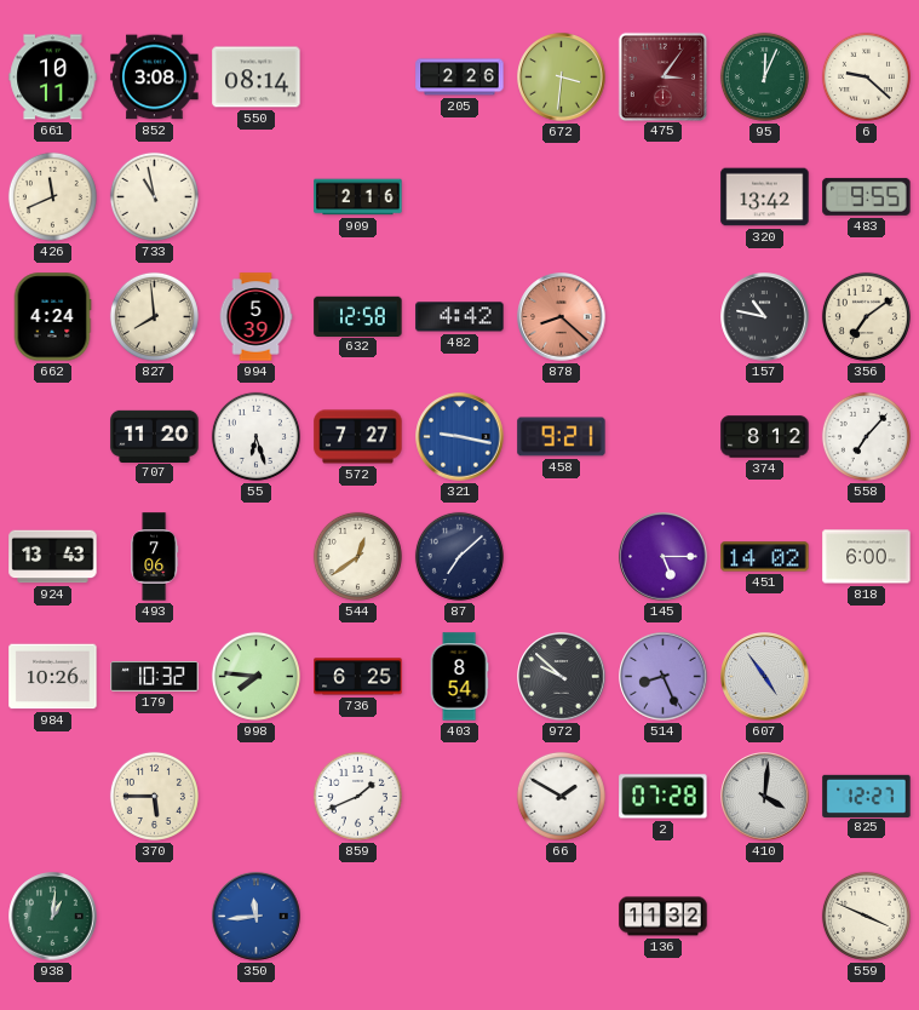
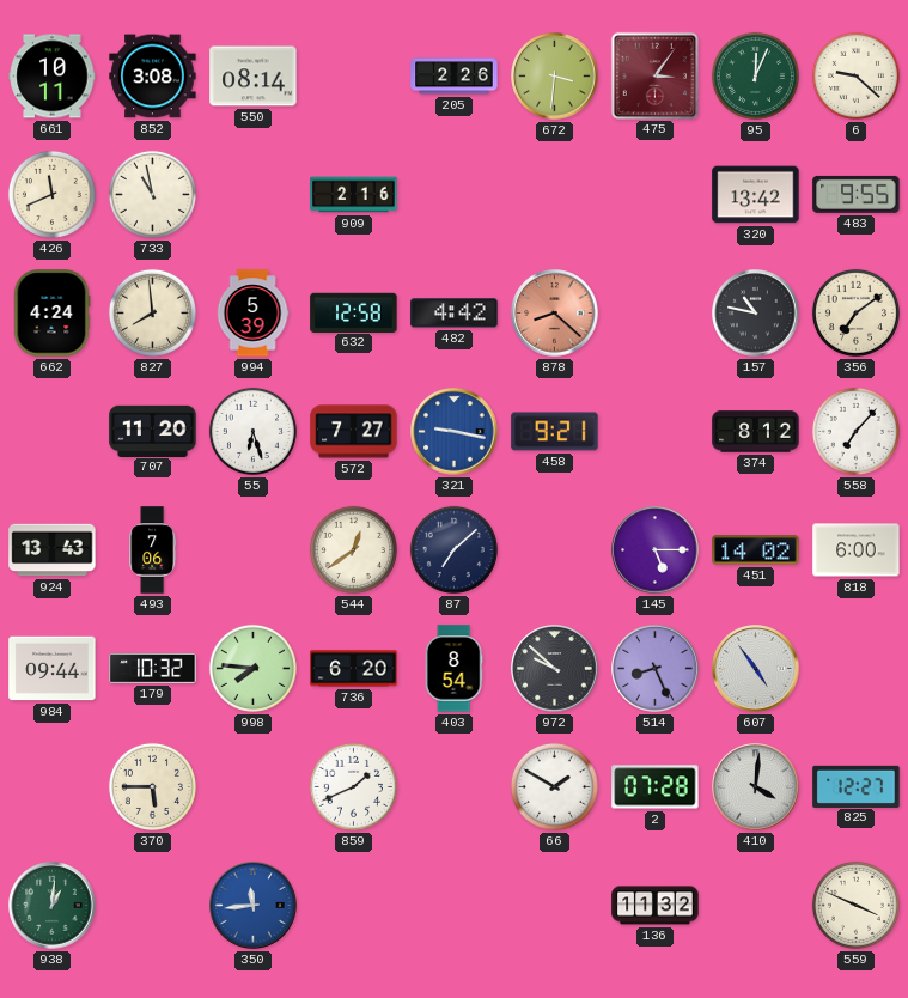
984: 10:26 -> 09:44 (53, 669)
736: 6:25 -> 6:20 (354, 669)
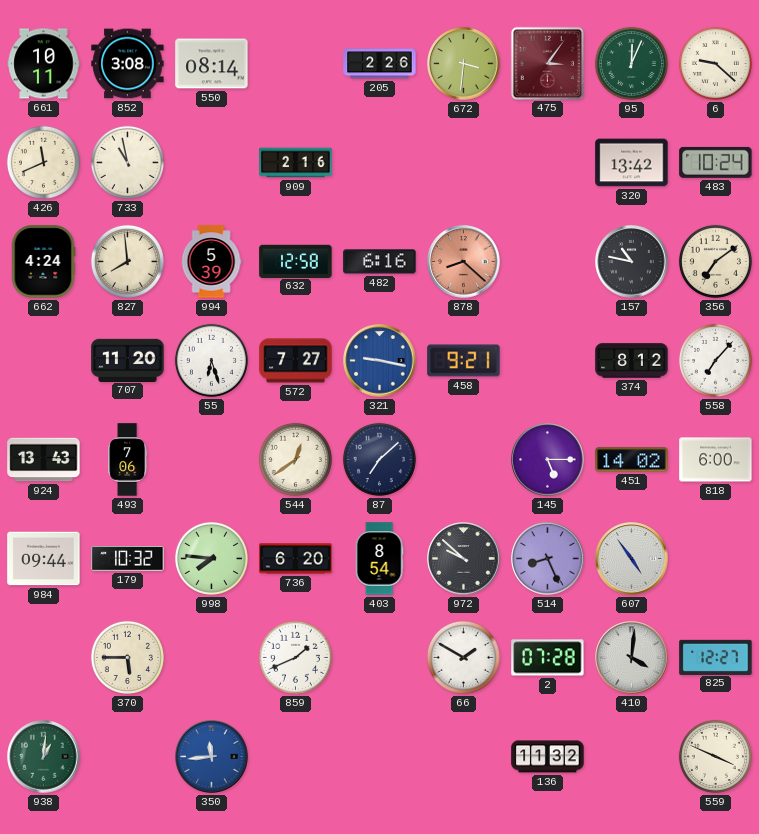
483: 9:55 -> 10:24 (716, 162)
482: 4:42 -> 6:16 (380, 262)
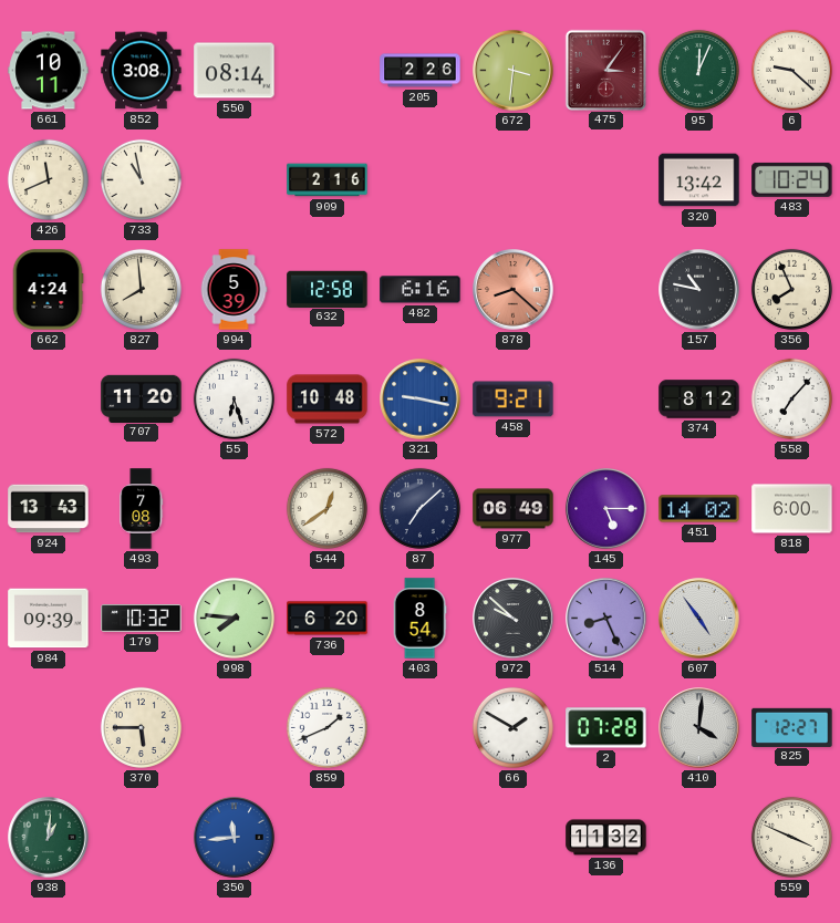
356: 7:09 -> 7:56 (791, 289)
572: 7:27 -> 10:48 (328, 400)
493: 7:06 -> 7:08 (142, 509)
977: none -> 06:49 (514, 509)
984: 09:44 -> 09:39 (49, 619)
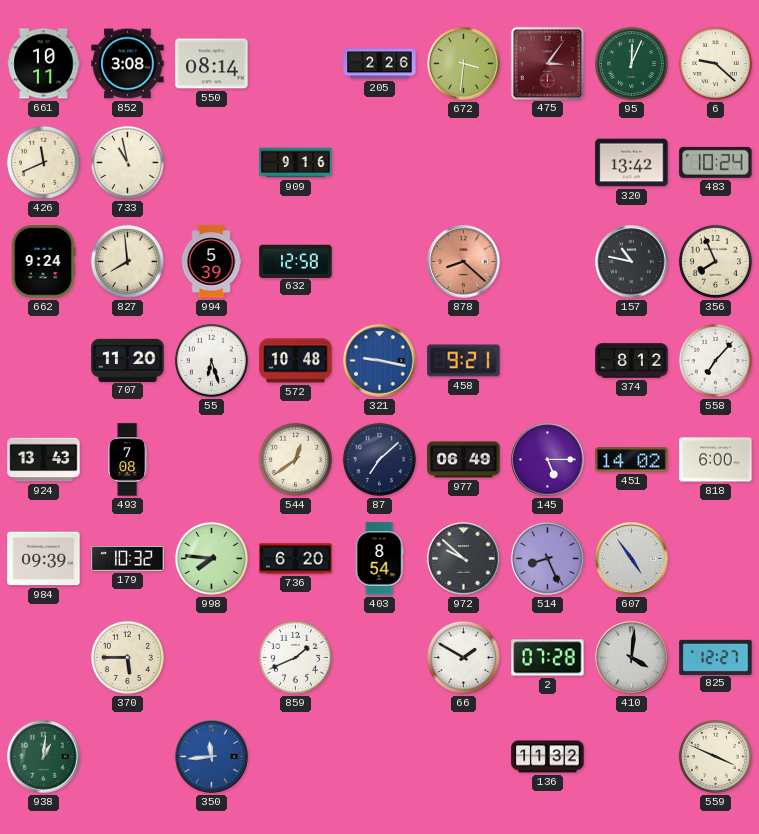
909: 2:16 -> 9:16 (296, 163)
662: 4:24 -> 9:24 (43, 262)
482: 6:16 -> none (421, 290)
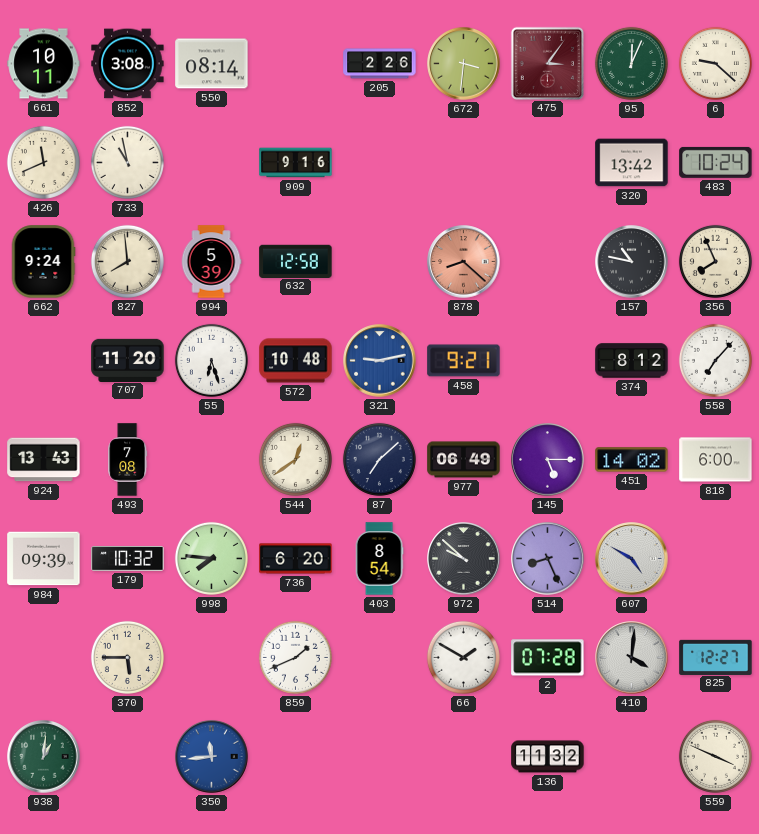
321: 9:17 -> 9:13 (380, 361)
607: 4:54 -> 4:50 (632, 559)
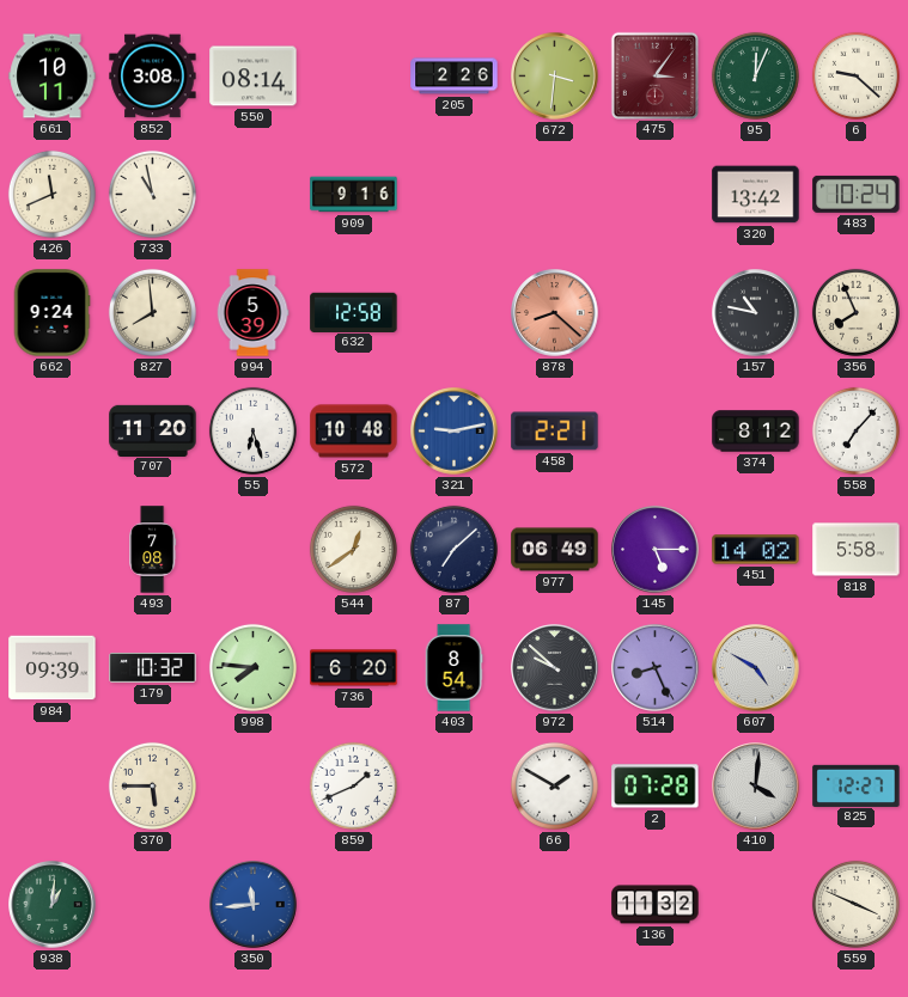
458: 9:21 -> 2:21 (555, 432)
924: 13:43 -> none (44, 460)
818: 6:00 -> 5:58 (857, 550)
